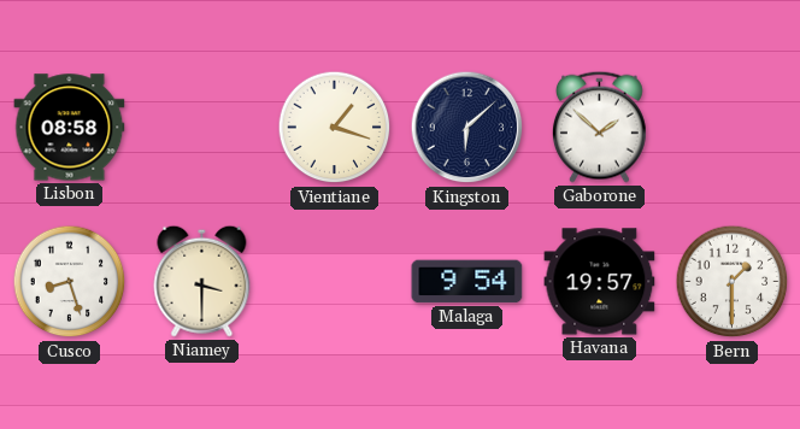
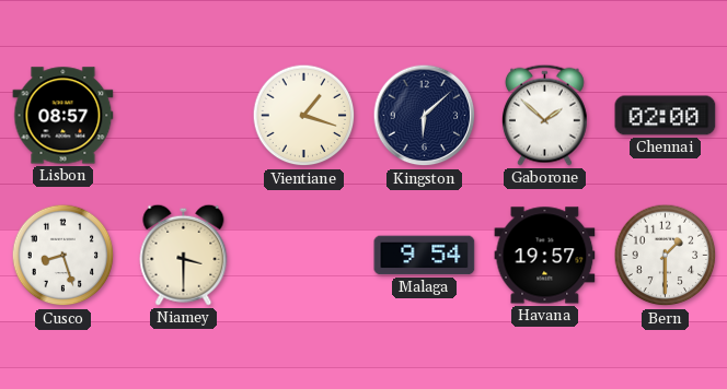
Lisbon: 08:58 -> 08:57 (64, 116)
Chennai: none -> 02:00 (666, 116)
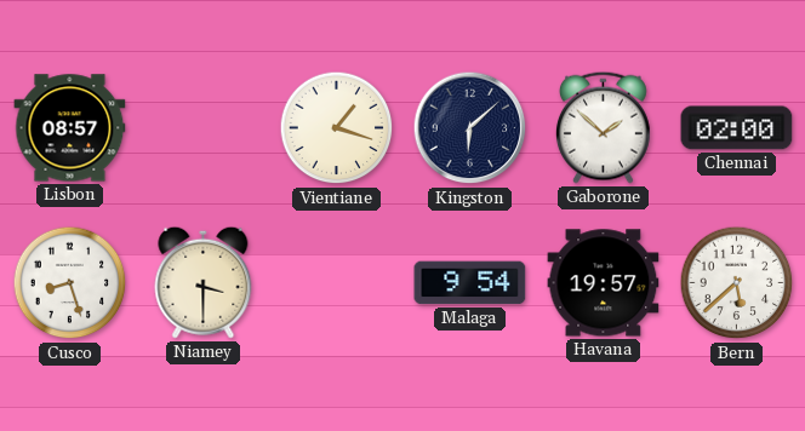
Bern: 1:30 -> 5:38 (737, 283)
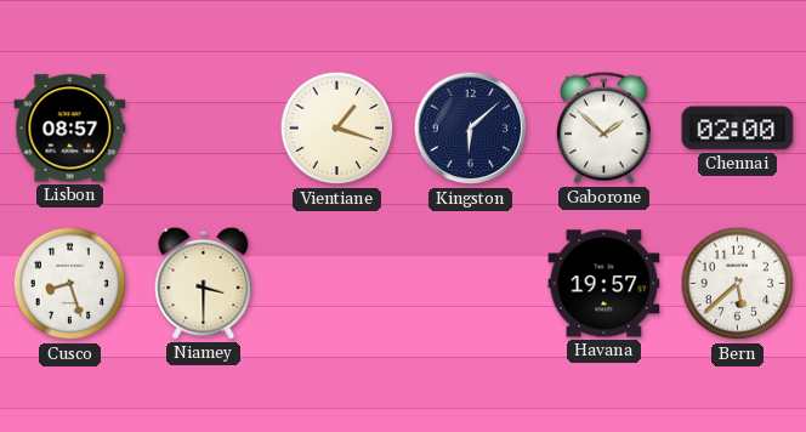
Malaga: 9:54 -> none (470, 283)
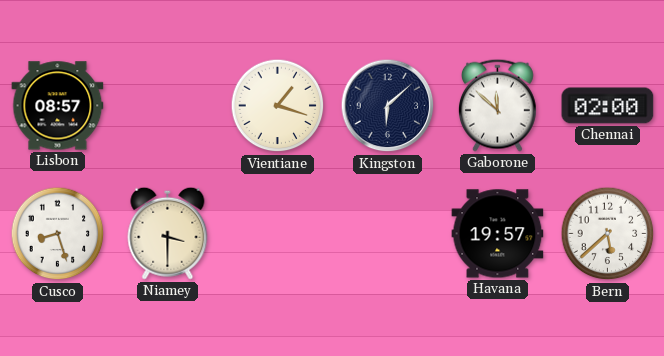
Gaborone: 1:52 -> 11:52 (497, 105)
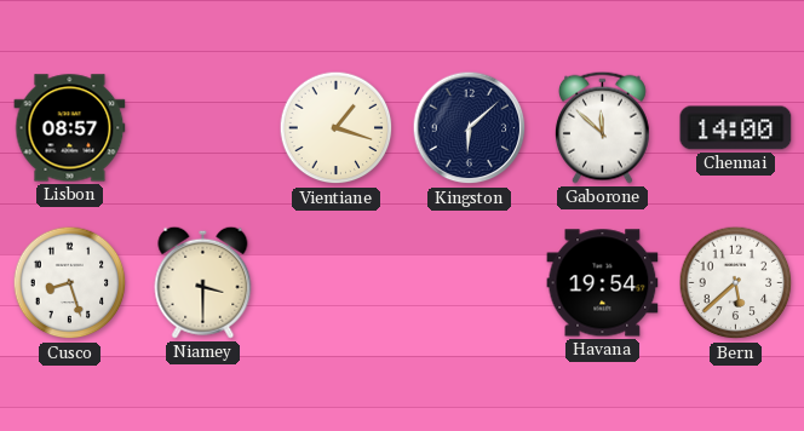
Chennai: 02:00 -> 14:00 (736, 128)
Havana: 19:57 -> 19:54 (603, 283)
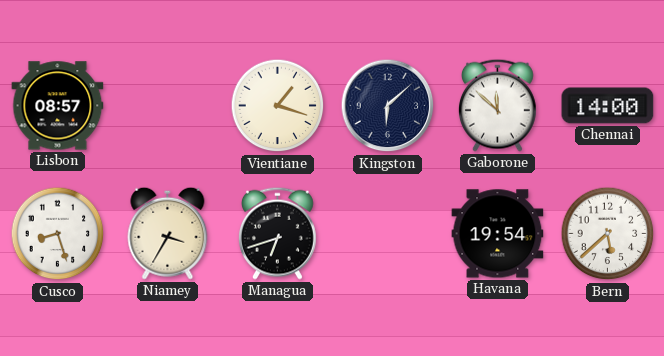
Niamey: 3:30 -> 3:35 (168, 233)
Managua: none -> 6:42 (277, 233)
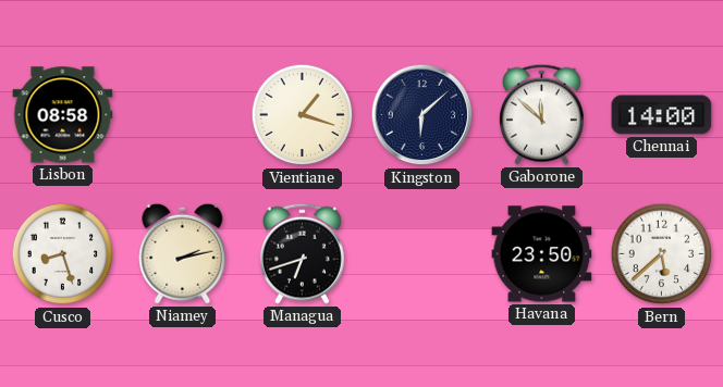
Lisbon: 08:57 -> 08:58 (63, 115)
Niamey: 3:35 -> 2:13 (183, 253)
Havana: 19:54 -> 23:50 (542, 254)
